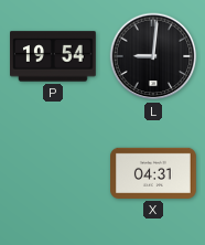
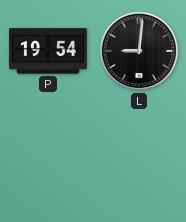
X: 04:31 -> none (154, 173)
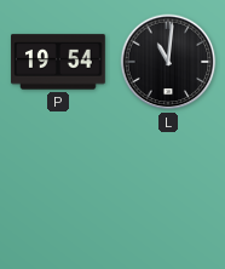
L: 9:01 -> 11:01 (168, 62)
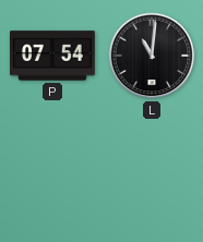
P: 19:54 -> 07:54 (53, 56)
